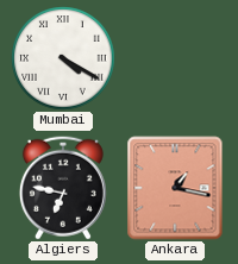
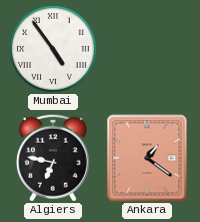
Mumbai: 4:20 -> 4:54 (53, 49)
Ankara: 1:17 -> 1:21 (147, 158)
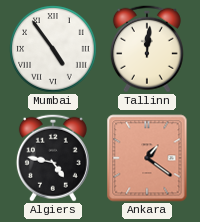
Tallinn: none -> 12:01 (147, 49)
Algiers: 6:47 -> 4:47 (53, 158)
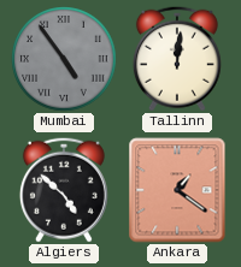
Mumbai dial: white -> grey (64, 59)
Algiers: 4:47 -> 4:52 (64, 190)
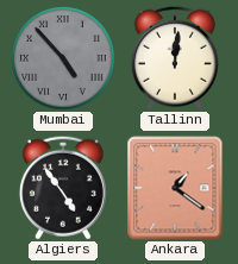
Mumbai: 4:54 -> 4:53 (63, 58)
Algiers: 4:52 -> 4:54 (63, 188)
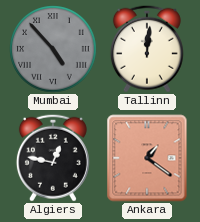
Algiers: 4:54 -> 12:47 (53, 158)
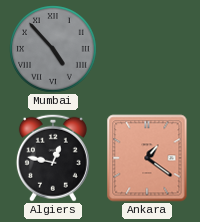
Tallinn: 12:01 -> none (147, 49)
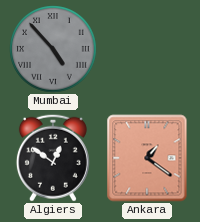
Algiers: 12:47 -> 12:51 (53, 158)
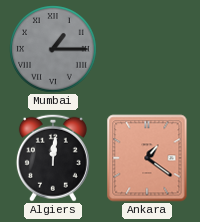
Mumbai: 4:53 -> 1:15 (53, 49)
Algiers: 12:51 -> 12:01 (53, 158)
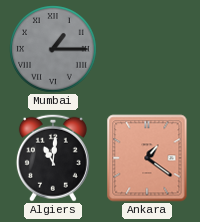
Algiers: 12:01 -> 11:01 (53, 158)
